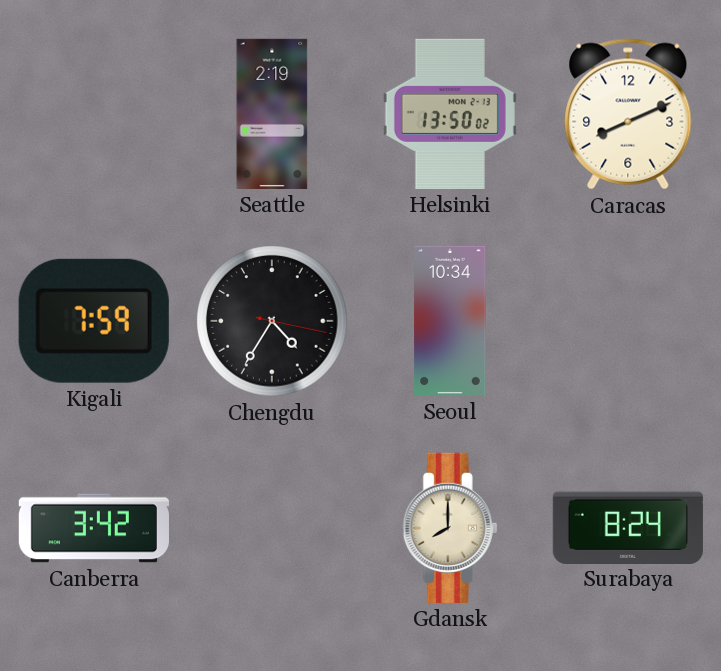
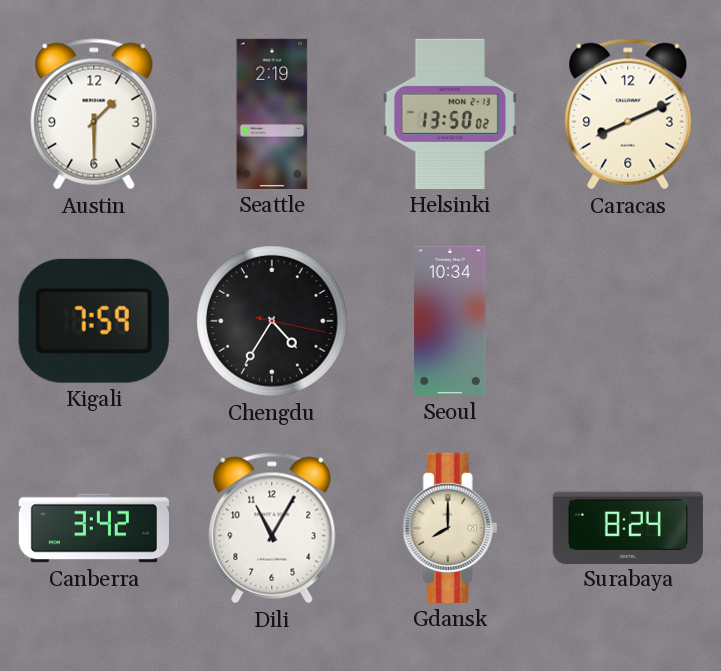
Austin: none -> 1:30 (94, 114)
Dili: none -> 11:05 (272, 528)
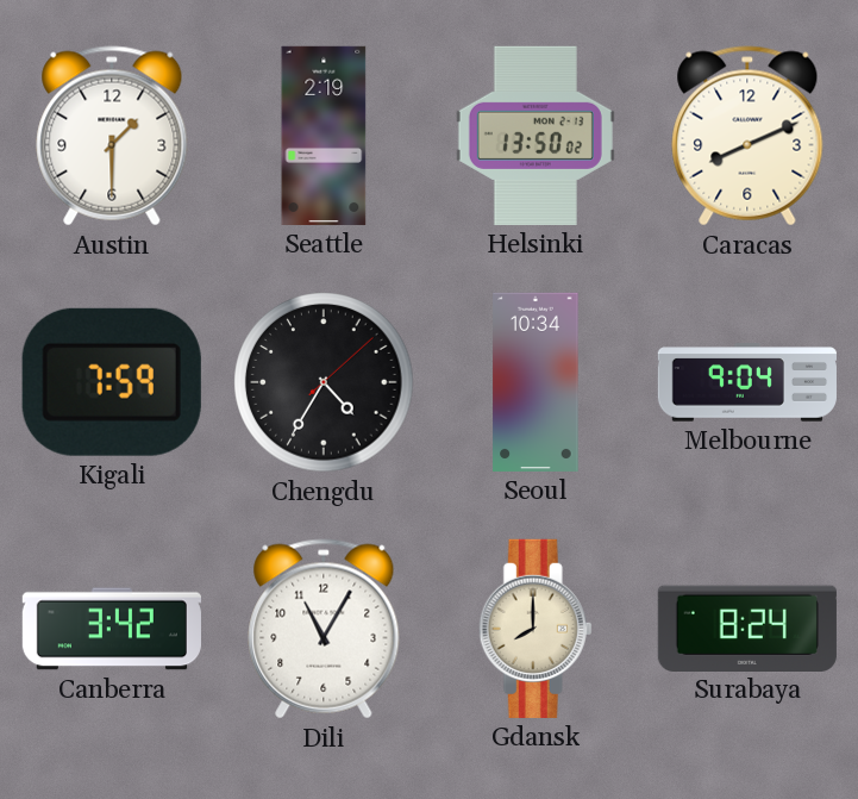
Chengdu: 4:35:17 -> 4:35:08 (324, 382)
Melbourne: none -> 9:04 (747, 382)
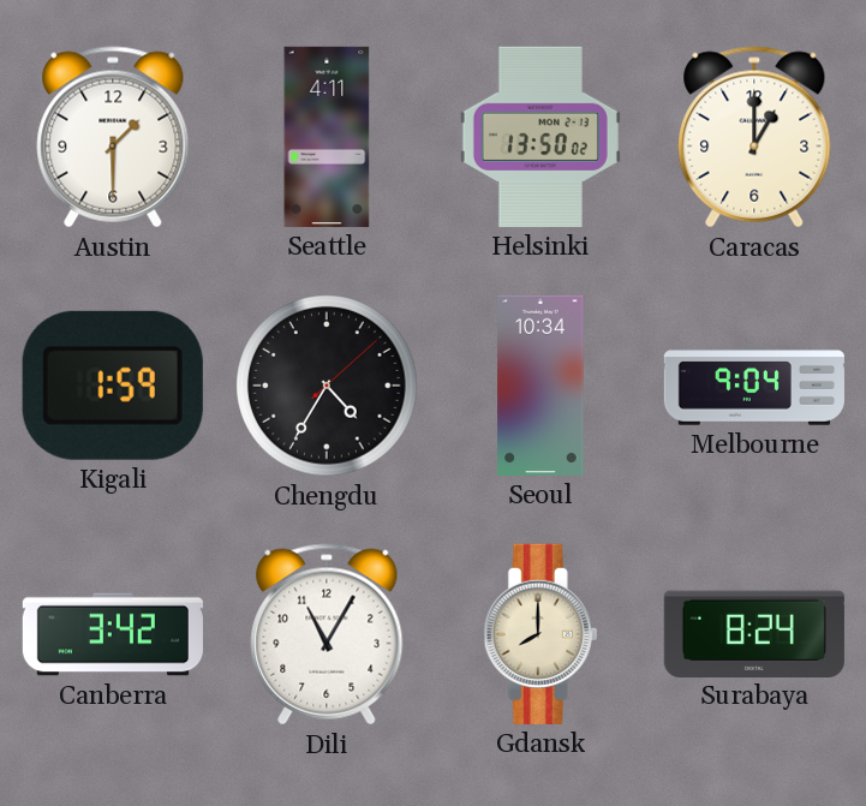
Seattle: 2:19 -> 4:11 (327, 137)
Caracas: 8:11 -> 1:00 (754, 137)
Kigali: 7:59 -> 1:59 (113, 386)
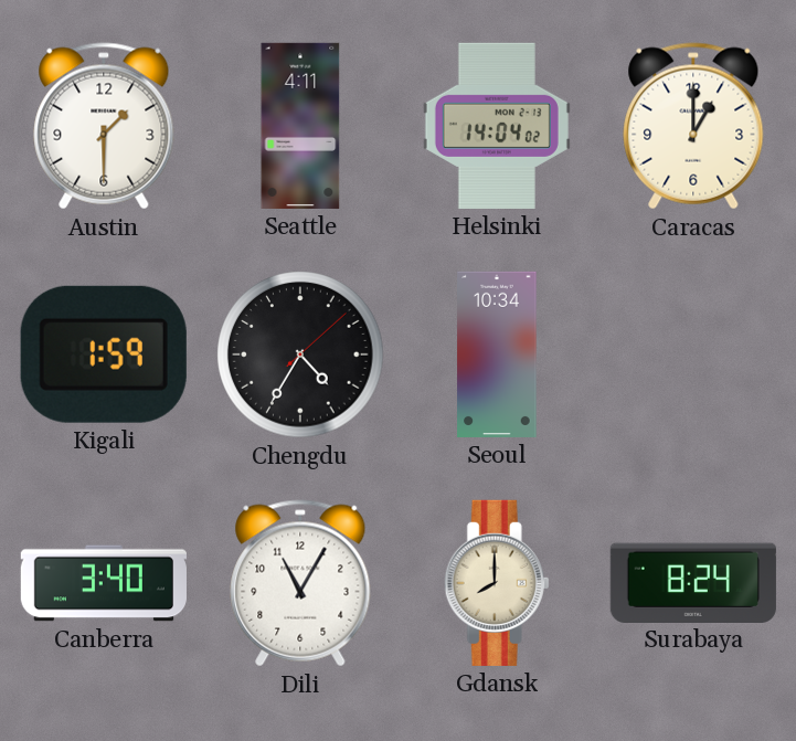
Helsinki: 13:50 -> 14:04 (497, 126)
Melbourne: 9:04 -> none (754, 386)
Canberra: 3:42 -> 3:40 (104, 583)
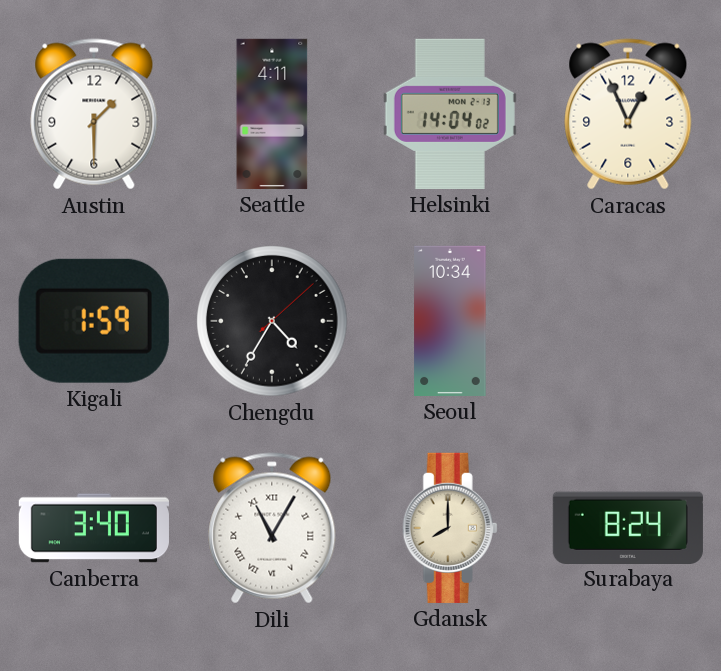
Caracas: 1:00 -> 12:56 (628, 114)
Dili numerals: Arabic -> Roman (272, 528)
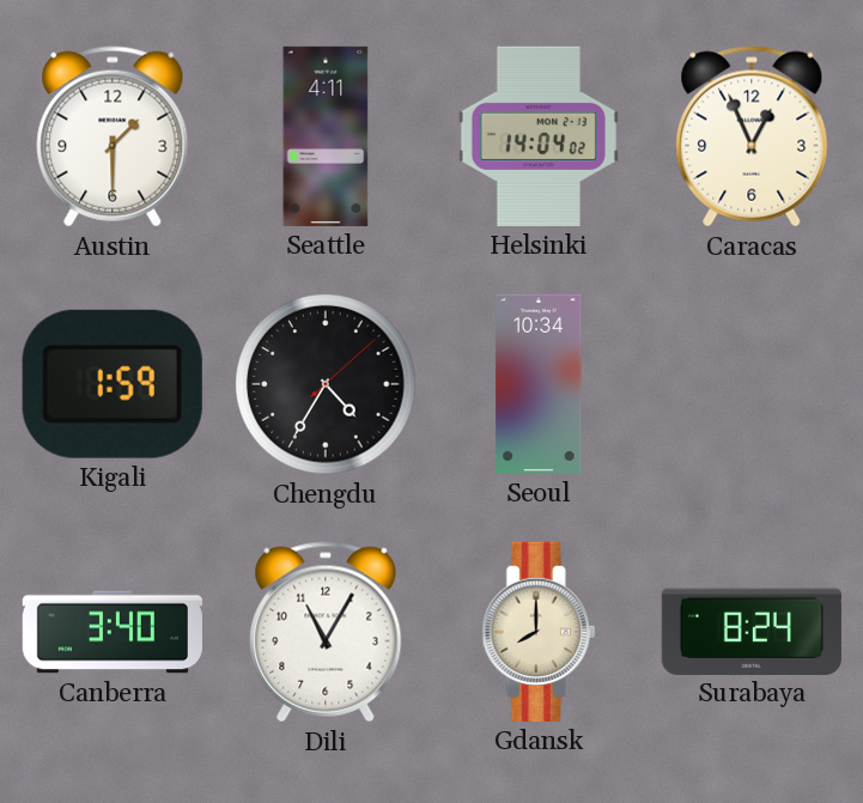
Dili numerals: Roman -> Arabic (326, 632)
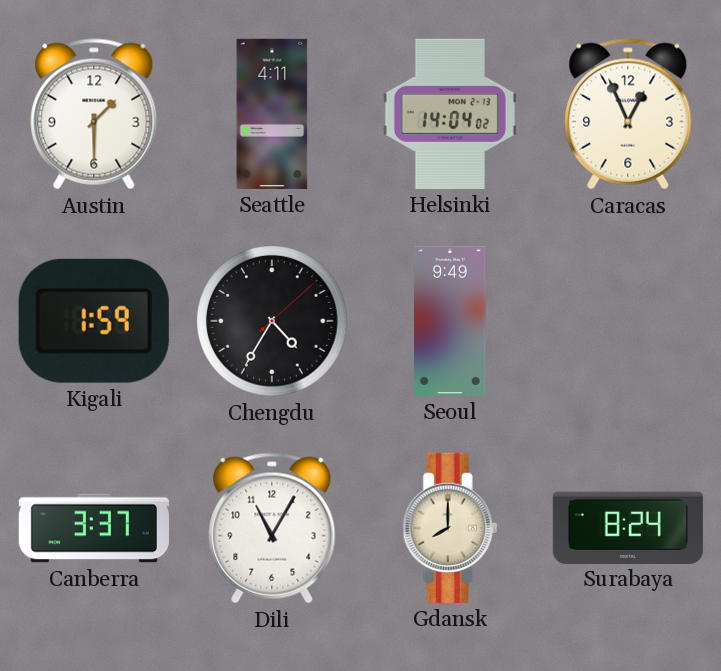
Seoul: 10:34 -> 9:49 (450, 321)
Canberra: 3:40 -> 3:37 (94, 528)
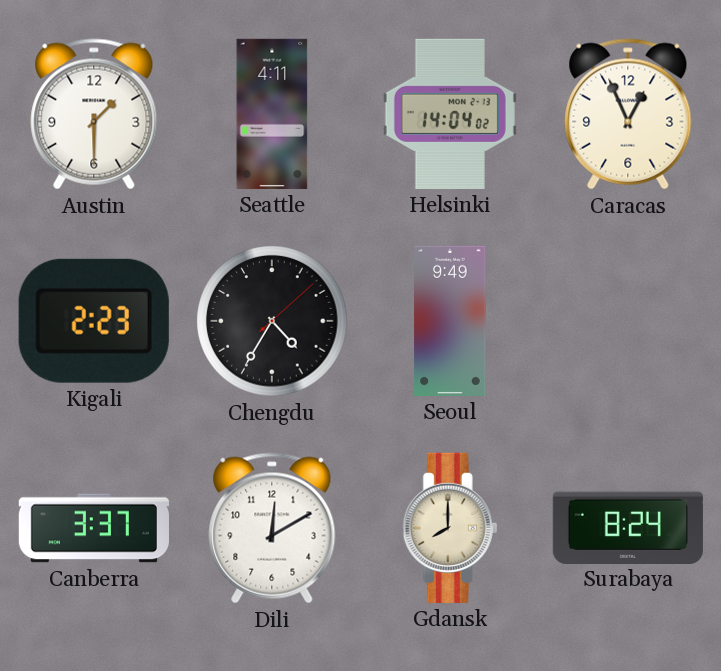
Kigali: 1:59 -> 2:23 (94, 321)
Dili: 11:05 -> 12:10 (272, 528)
